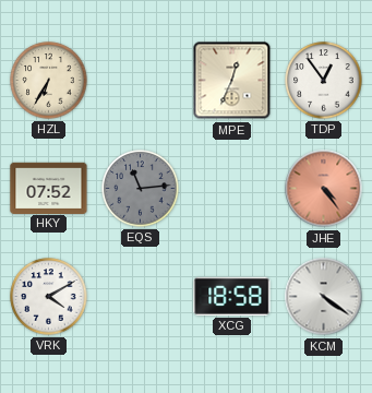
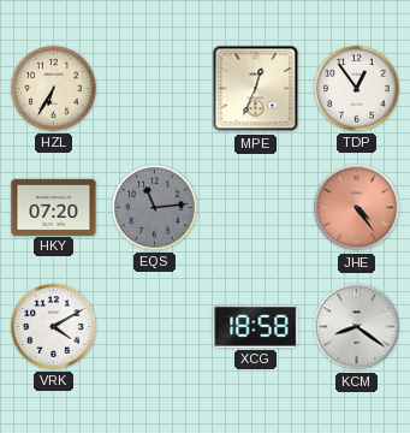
HKY: 07:52 -> 07:20 (54, 207)
KCM: 4:21 -> 8:21 (357, 327)
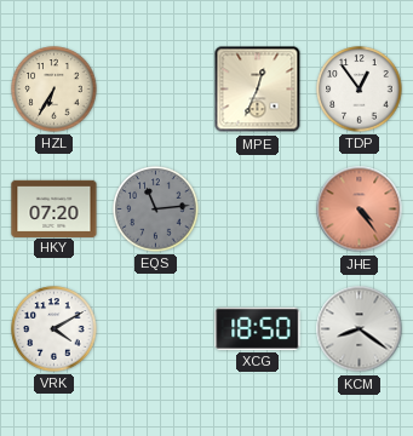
XCG: 18:58 -> 18:50 (258, 328)
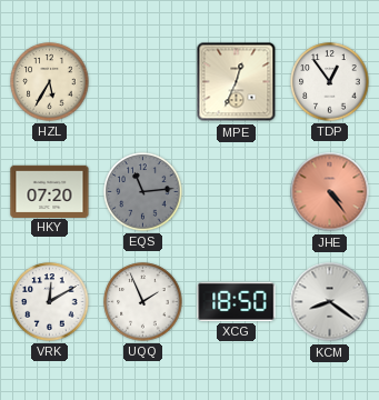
HZL: 6:35 -> 5:35 (50, 82)
VRK: 4:10 -> 12:10 (50, 302)
UQQ: none -> 1:56 (143, 302)
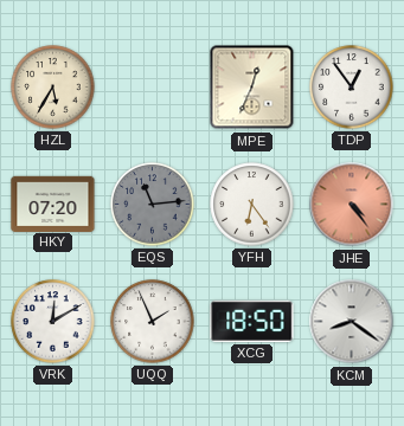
YFH: none -> 6:24 (252, 205)
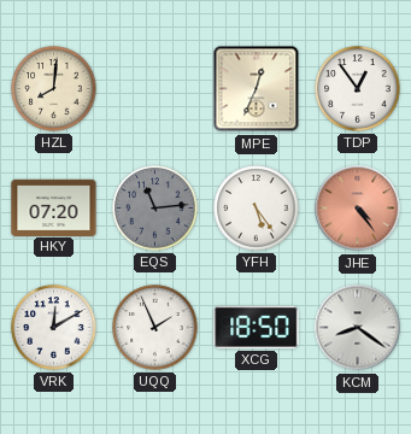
HZL: 5:35 -> 8:01 (54, 89)
YFH: 6:24 -> 5:24 (257, 209)
